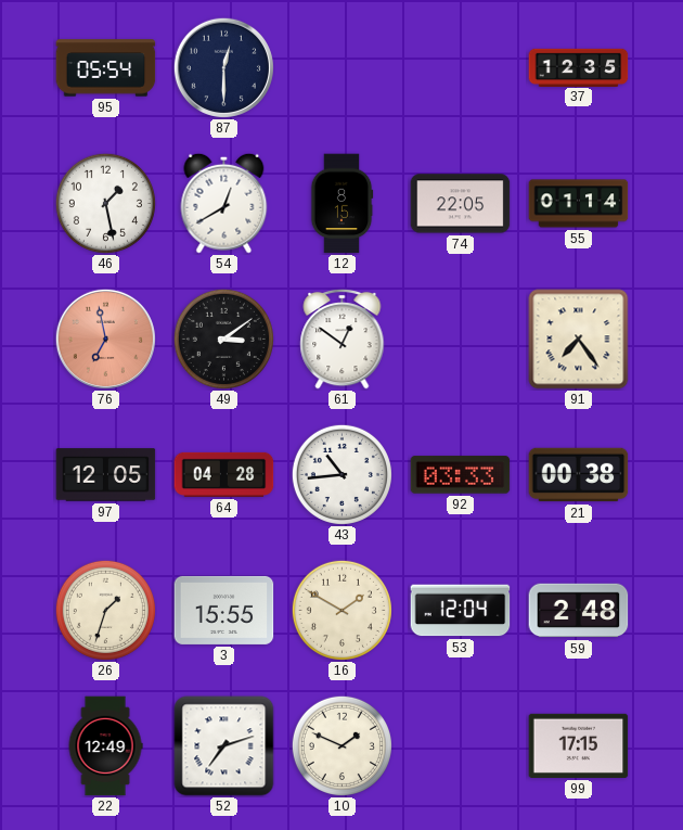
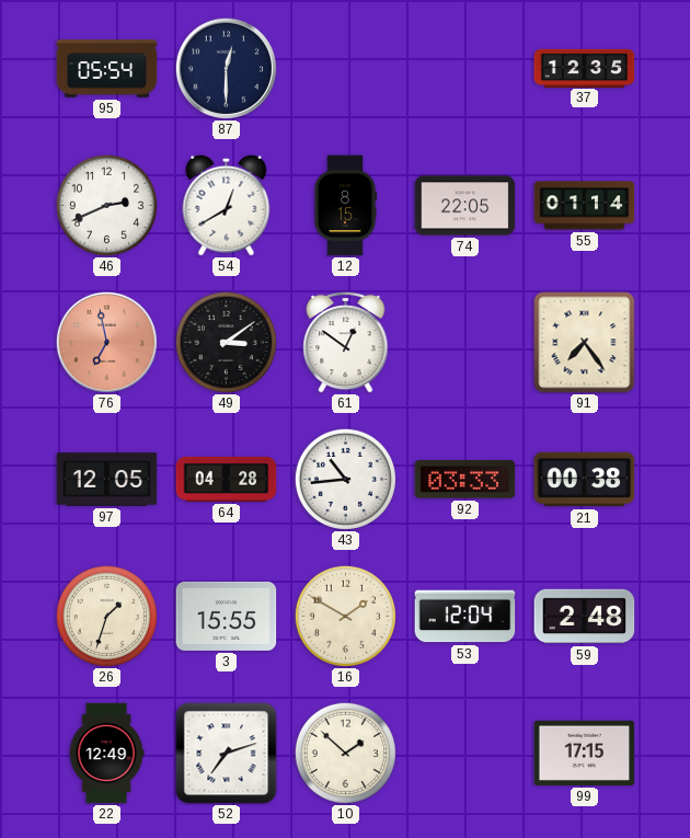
46: 1:28 -> 2:41 (106, 205)
10: 1:49 -> 1:52 (345, 753)
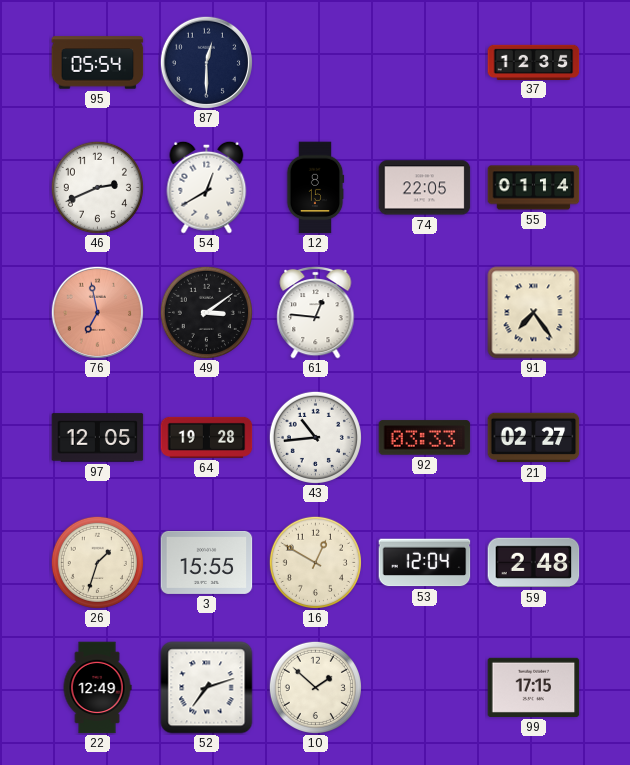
61: 12:51 -> 12:46 (316, 312)
64: 04:28 -> 19:28 (207, 437)
21: 00:38 -> 02:27 (534, 438)
16: 1:50 -> 12:50 (315, 562)
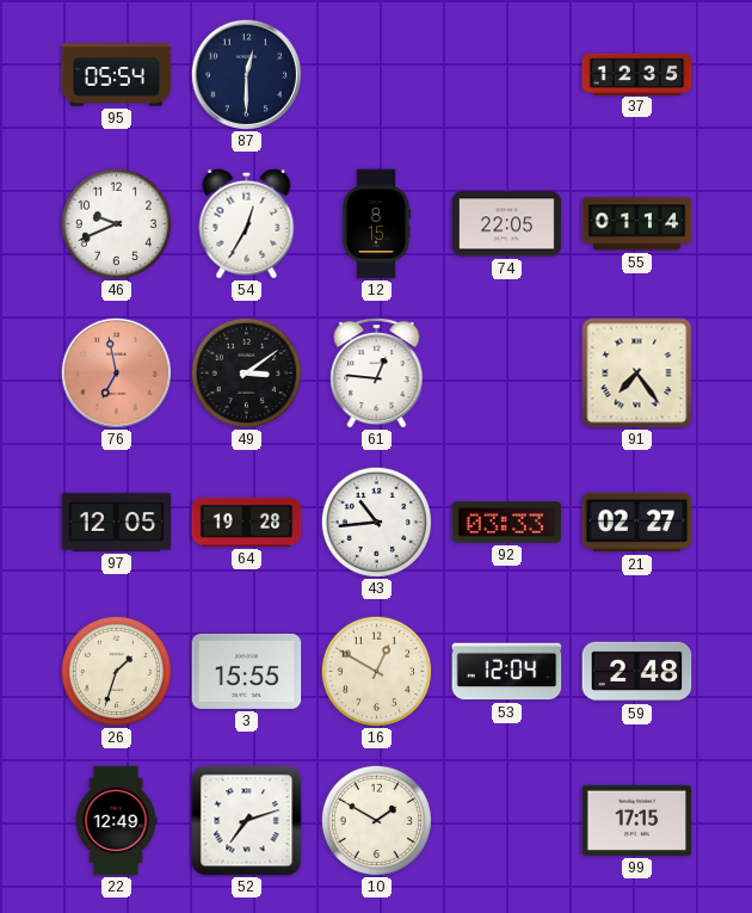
46: 2:41 -> 9:41 (116, 223)
54: 12:40 -> 12:35 (247, 223)
10: 1:52 -> 1:50 (376, 820)
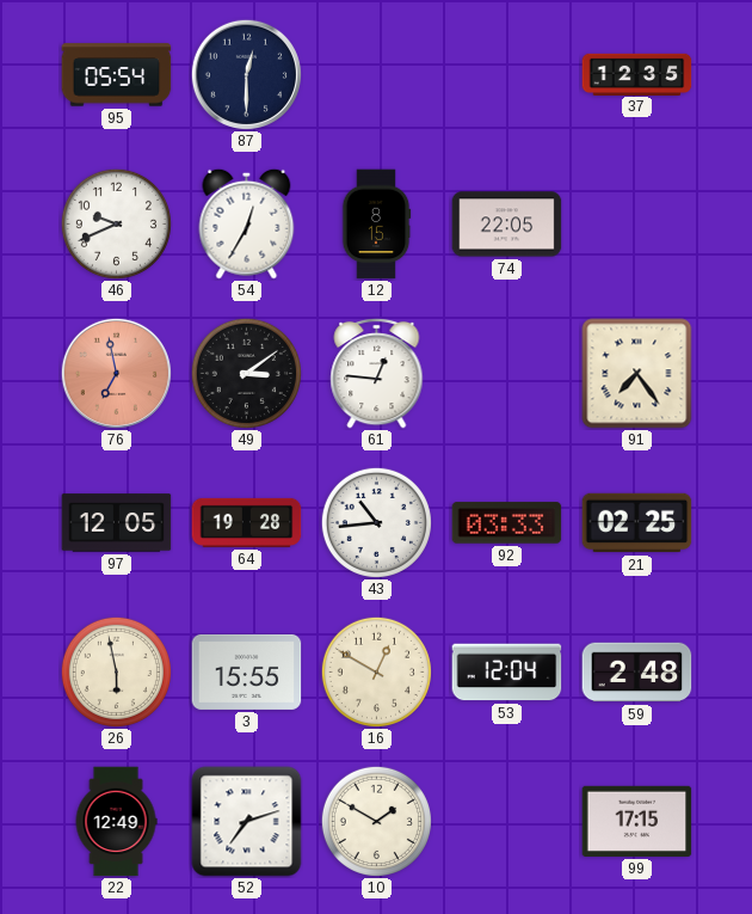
55: 01:14 -> none (637, 224)
21: 02:27 -> 02:25 (637, 523)
26: 1:33 -> 5:58 (116, 671)
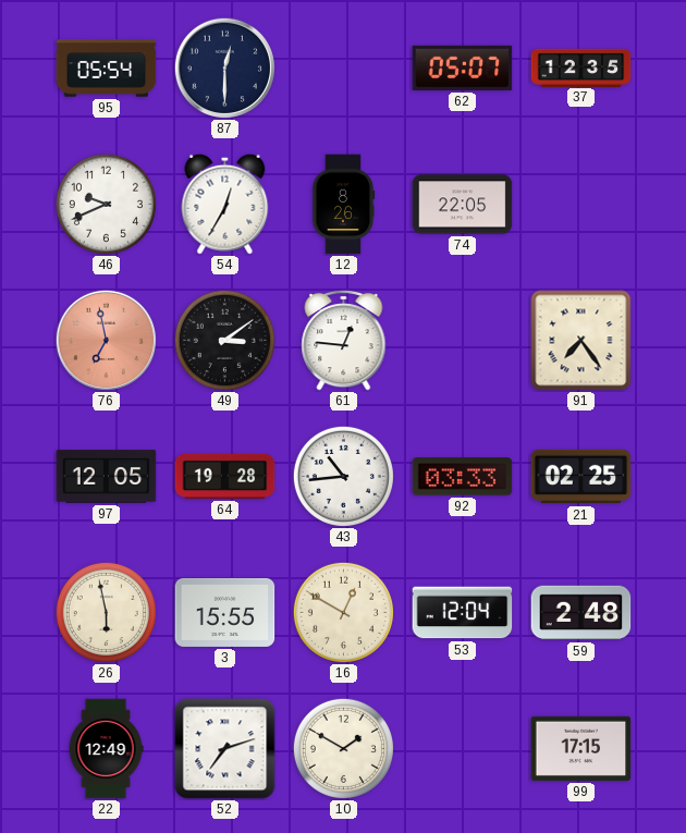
62: none -> 05:07 (463, 68)
12: 8:15 -> 8:26 (343, 205)
